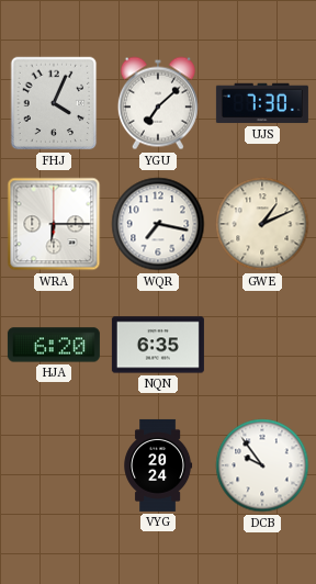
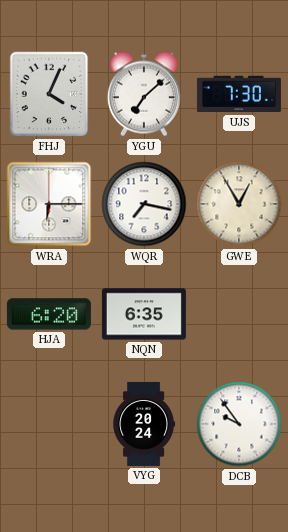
GWE: 1:11 -> 12:55 (239, 204)
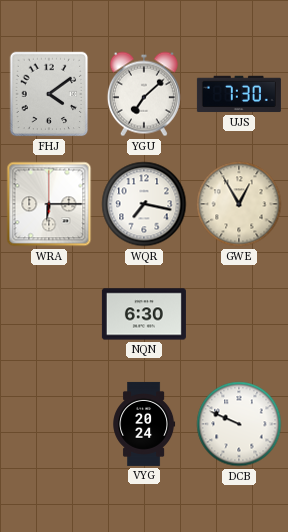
FHJ: 4:04 -> 4:09 (49, 94)
HJA: 6:20 -> none (49, 314)
NQN: 6:35 -> 6:30 (144, 314)
DCB: 9:54 -> 9:49 (239, 424)
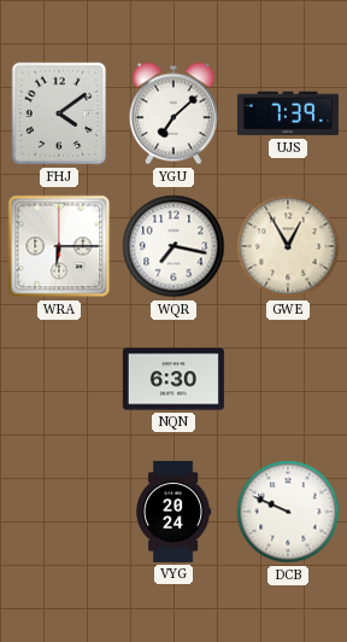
UJS: 7:30 -> 7:39 (288, 113)
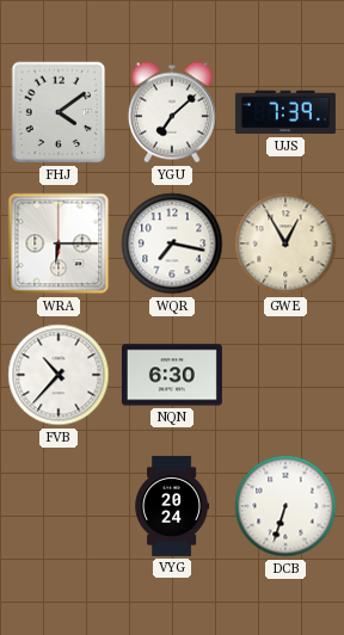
FVB: none -> 10:37 (59, 375)
DCB: 9:49 -> 6:33 (285, 506)
